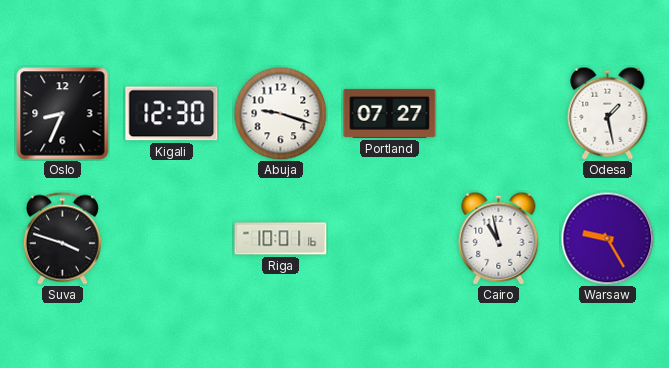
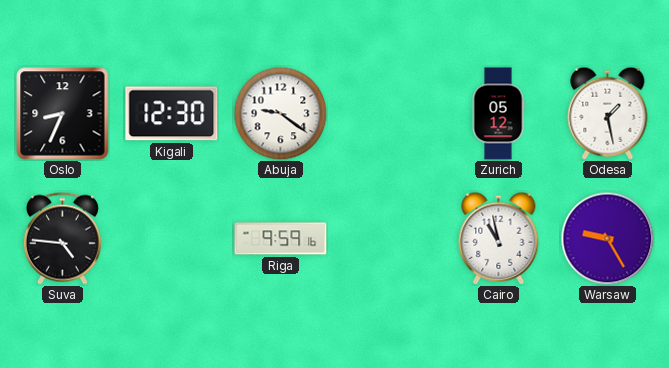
Abuja: 9:18 -> 9:21 (280, 113)
Portland: 07:27 -> none (390, 113)
Zurich: none -> 05:12 (498, 114)
Suva: 3:48 -> 4:46 (62, 238)
Riga: 10:01 -> 9:59 (281, 239)
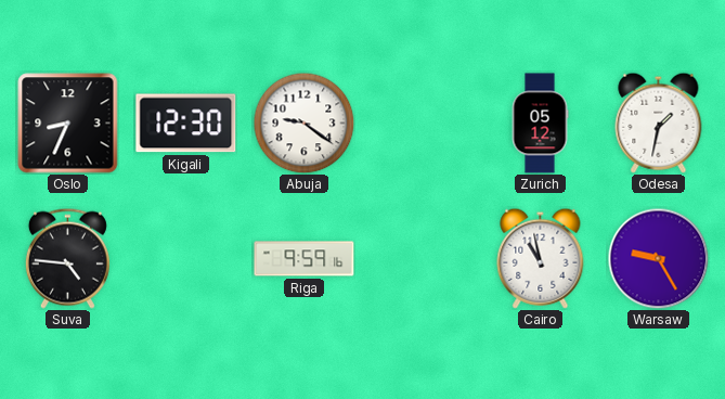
Odesa: 1:28 -> 1:32 (659, 123)
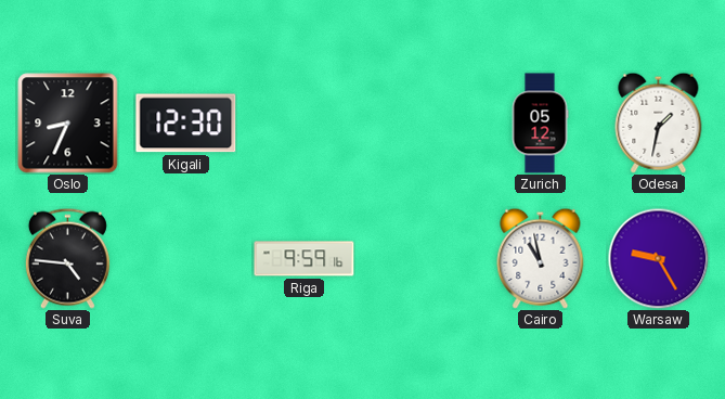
Abuja: 9:21 -> none (303, 123)
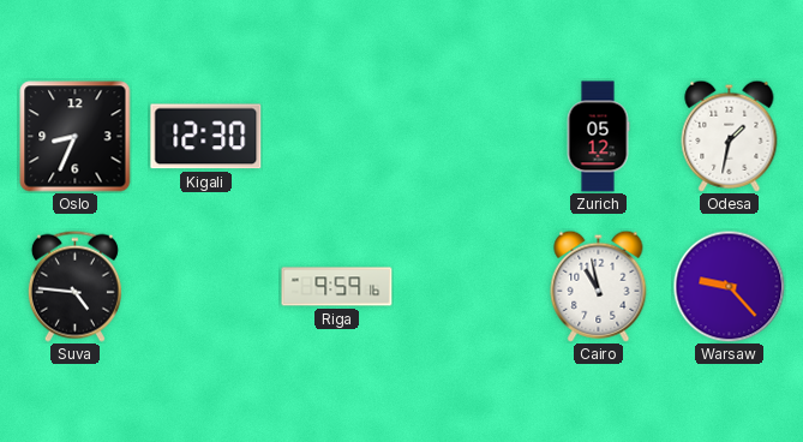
Warsaw: 9:25 -> 9:23 (729, 286)
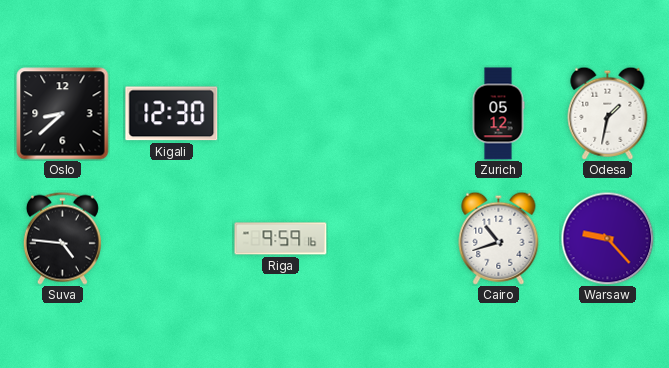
Oslo: 8:34 -> 8:38 (63, 114)
Cairo: 10:58 -> 10:42 (499, 238)
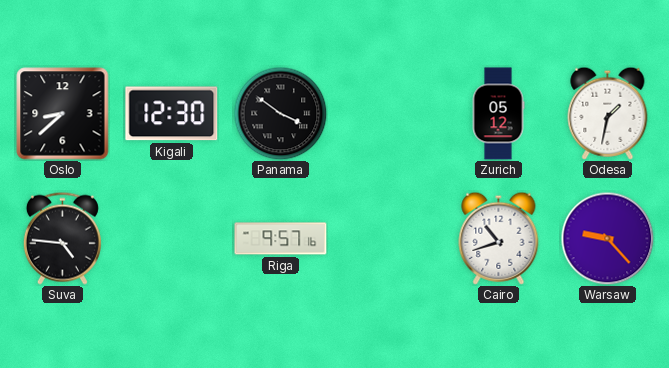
Panama: none -> 3:51 (280, 113)
Riga: 9:59 -> 9:57 (281, 239)
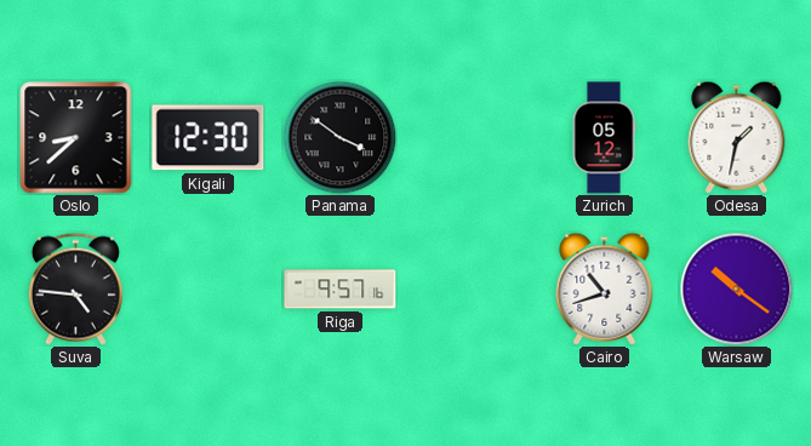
Warsaw: 9:23 -> 10:21 (736, 288)
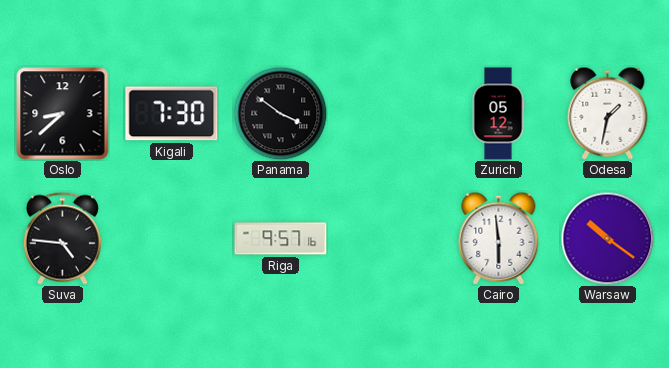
Kigali: 12:30 -> 7:30 (172, 114)
Cairo: 10:42 -> 5:59 (499, 238)
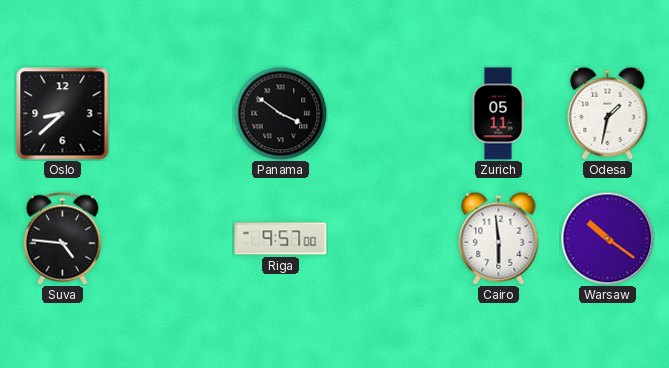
Kigali: 7:30 -> none (172, 114)
Zurich: 05:12 -> 05:11 (498, 114)
Riga: 9:57:16 -> 9:57:00 (281, 239)
